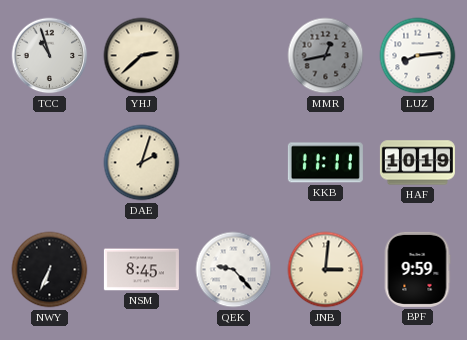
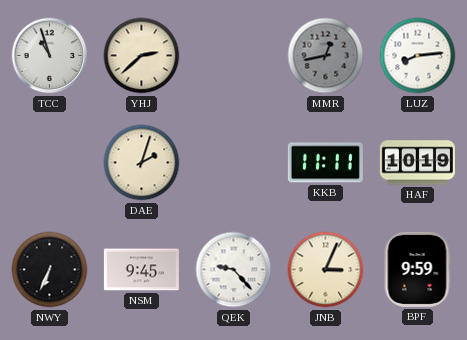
NSM: 8:45 -> 9:45 (141, 270)
JNB: 3:01 -> 3:04 (326, 270)
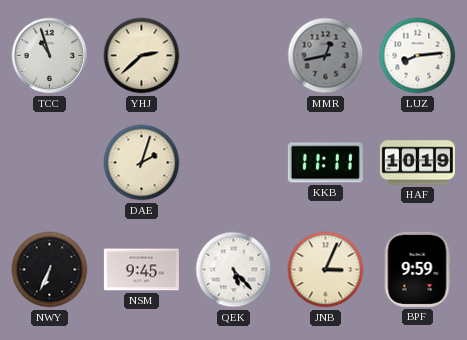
QEK: 9:23 -> 5:23 (234, 270)
